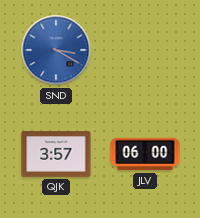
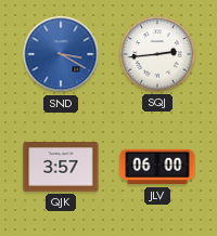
SQJ: none -> 2:44 (157, 54)
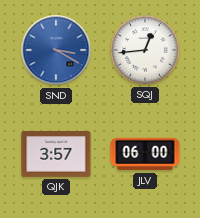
SQJ: 2:44 -> 12:44 (145, 50)
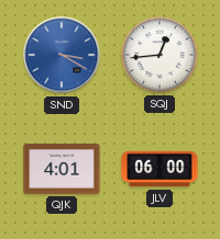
QJK: 3:57 -> 4:01 (62, 170)
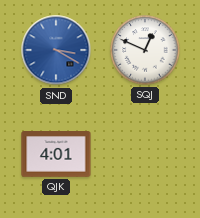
SQJ: 12:44 -> 12:49 (145, 50)
JLV: 06:00 -> none (159, 169)
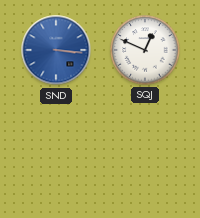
SND: 3:20 -> 3:16 (56, 50)
QJK: 4:01 -> none (56, 155)
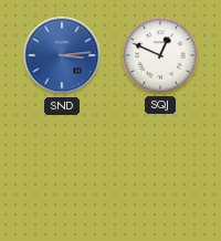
SND: 3:16 -> 3:14 (62, 55)
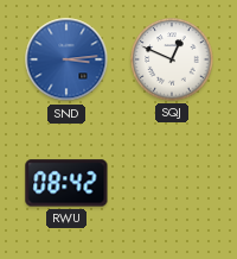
RWU: none -> 08:42 (66, 183)
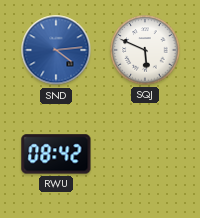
SND: 3:14 -> 4:14 (56, 50)
SQJ: 12:49 -> 5:49 (145, 50)
